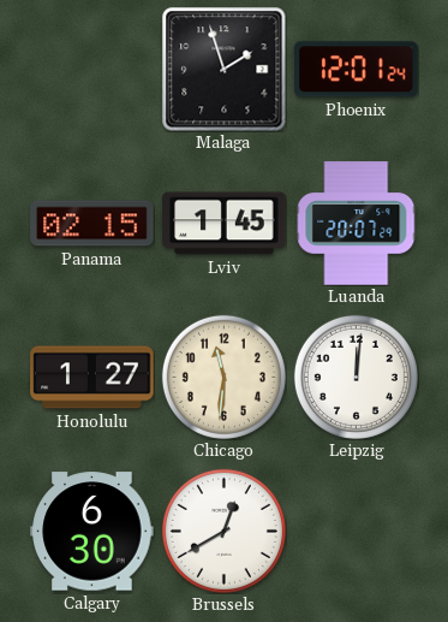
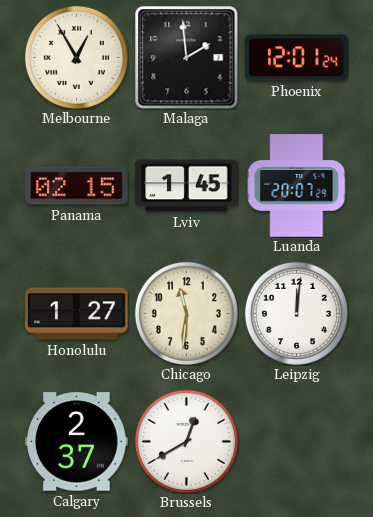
Melbourne: none -> 12:55 (76, 57)
Malaga: 1:57 -> 1:59 (186, 57)
Calgary: 6:30 -> 2:37 (77, 442)
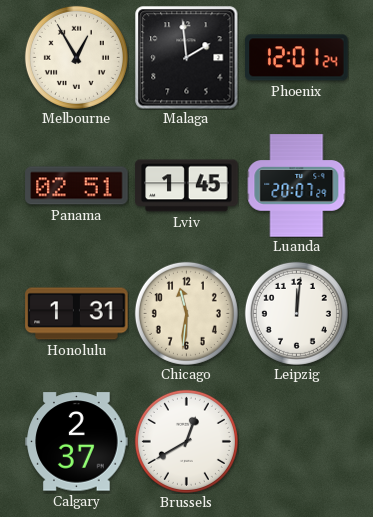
Panama: 02:15 -> 02:51 (77, 186)
Honolulu: 1:27 -> 1:31 (77, 314)
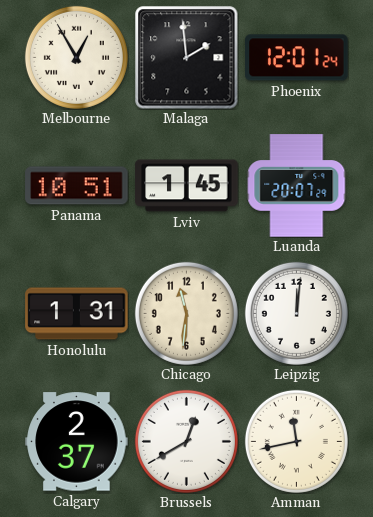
Panama: 02:51 -> 10:51 (77, 186)
Amman: none -> 11:43 (296, 441)
